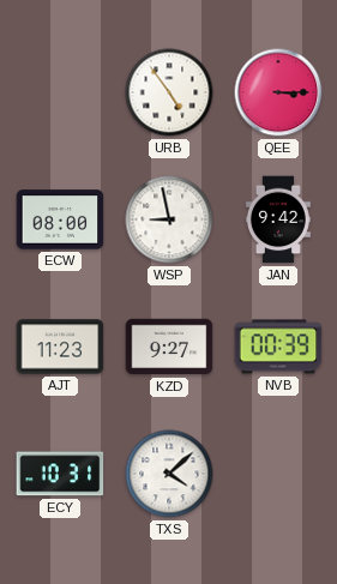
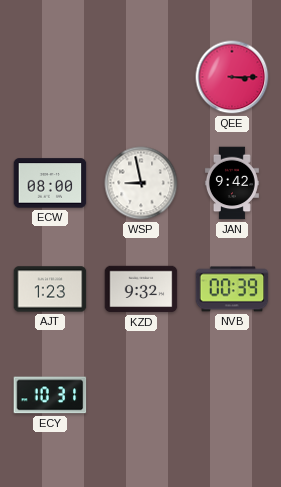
URB: 4:54 -> none (169, 92)
AJT: 11:23 -> 1:23 (50, 289)
KZD: 9:27 -> 9:32 (141, 289)
TXS: 4:08 -> none (169, 474)
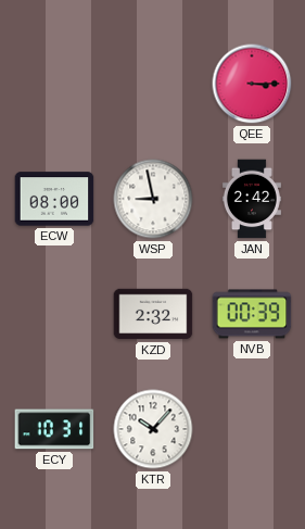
JAN: 9:42 -> 2:42 (252, 199)
AJT: 1:23 -> none (50, 289)
KZD: 9:32 -> 2:32 (153, 314)
KTR: none -> 10:07 (153, 429)
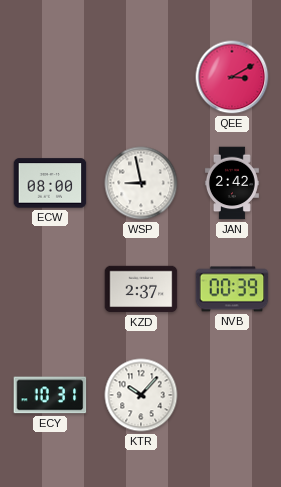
QEE: 3:15 -> 3:10 (232, 77)
KZD: 2:32 -> 2:37 (141, 289)
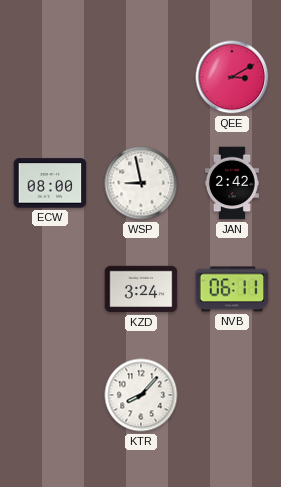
KZD: 2:37 -> 3:24 (141, 289)
NVB: 00:39 -> 06:11 (232, 289)
ECY: 10:31 -> none (50, 395)
KTR: 10:07 -> 8:07 (141, 395)
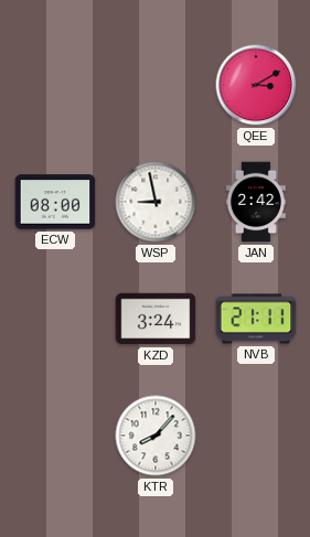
NVB: 06:11 -> 21:11 (256, 319)
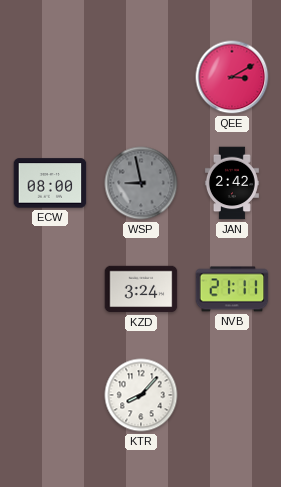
WSP dial: white -> grey (141, 183)
